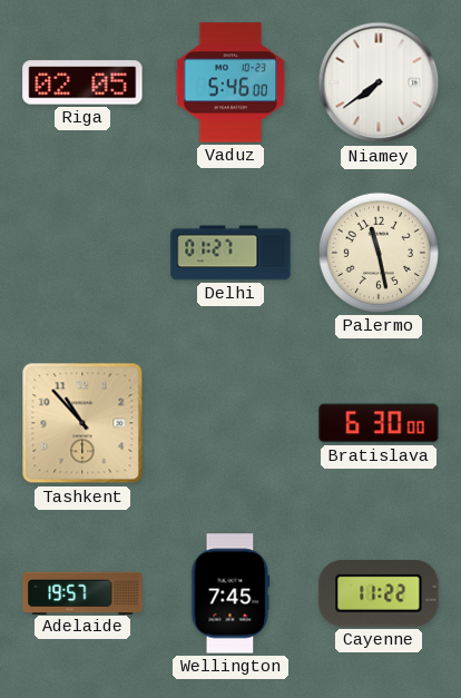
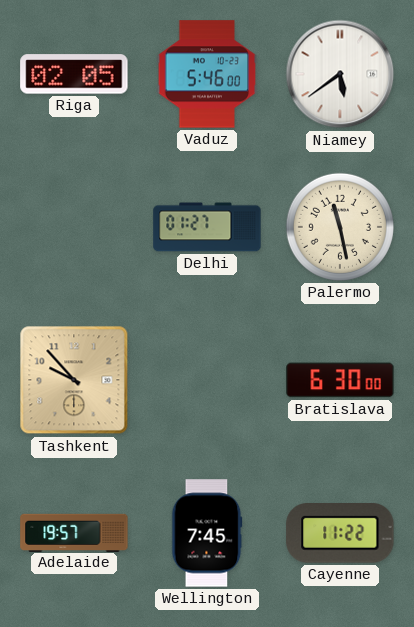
Niamey: 7:39 -> 5:39 (340, 74)
Tashkent: 10:53 -> 9:53 (74, 380)
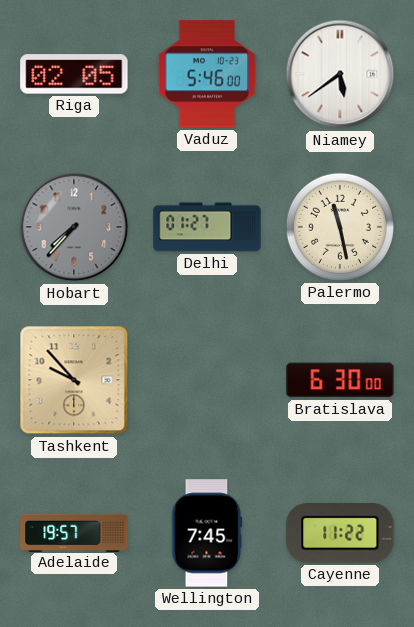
Hobart: none -> 7:37 (74, 227)
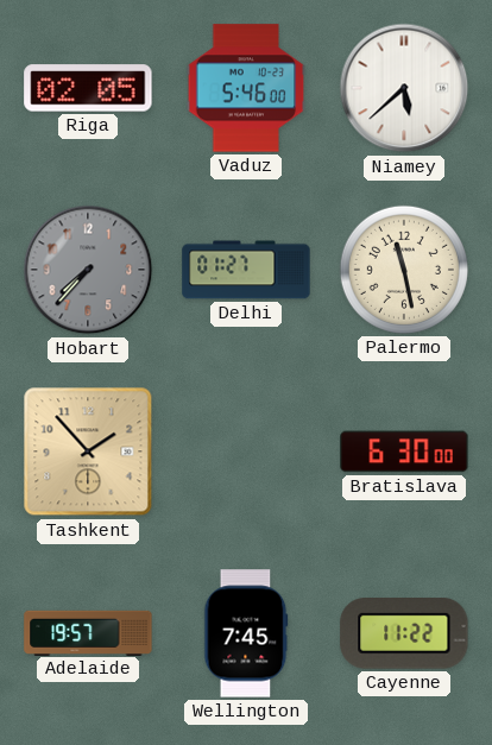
Niamey: 5:39 -> 5:38 (404, 88)
Tashkent: 9:53 -> 1:53 (88, 452)
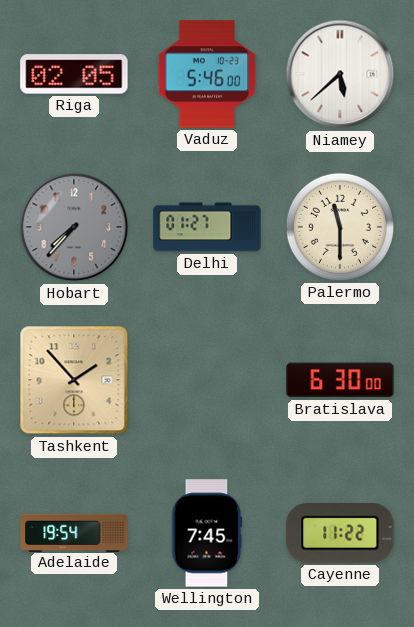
Palermo: 11:28 -> 11:30 (340, 227)
Adelaide: 19:57 -> 19:54 (74, 532)
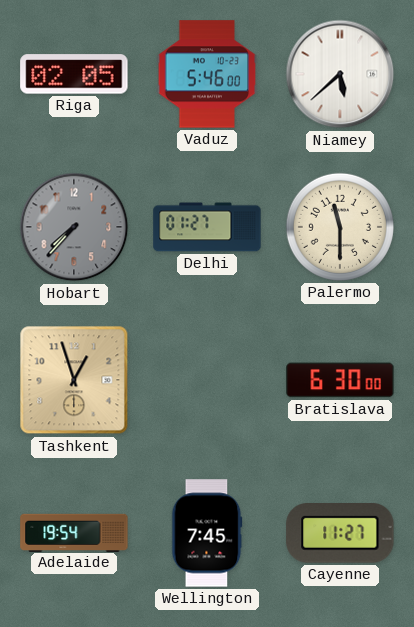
Tashkent: 1:53 -> 12:57 (74, 380)
Cayenne: 11:22 -> 11:27 (340, 534)
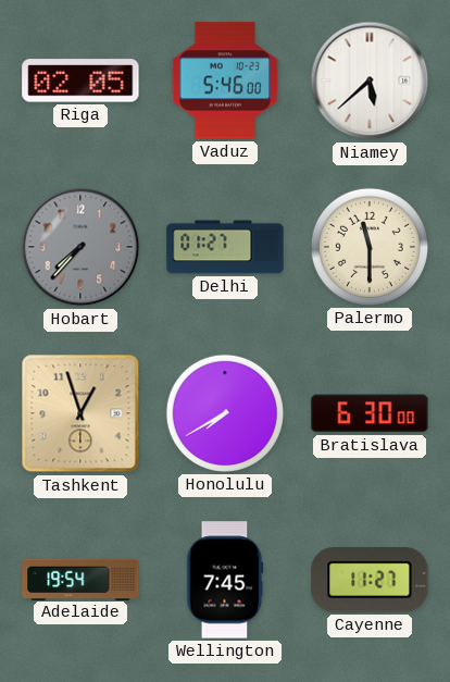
Honolulu: none -> 7:40 (225, 413)
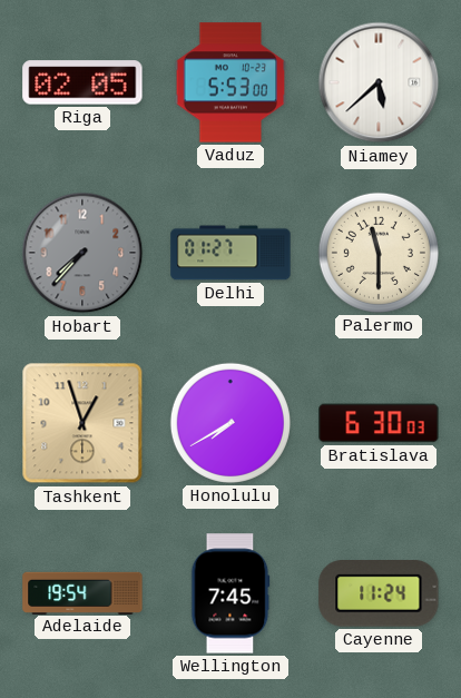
Vaduz: 5:46 -> 5:53 (230, 82)
Bratislava: 6:30:00 -> 6:30:03 (379, 423)
Cayenne: 11:27 -> 11:24 (379, 594)
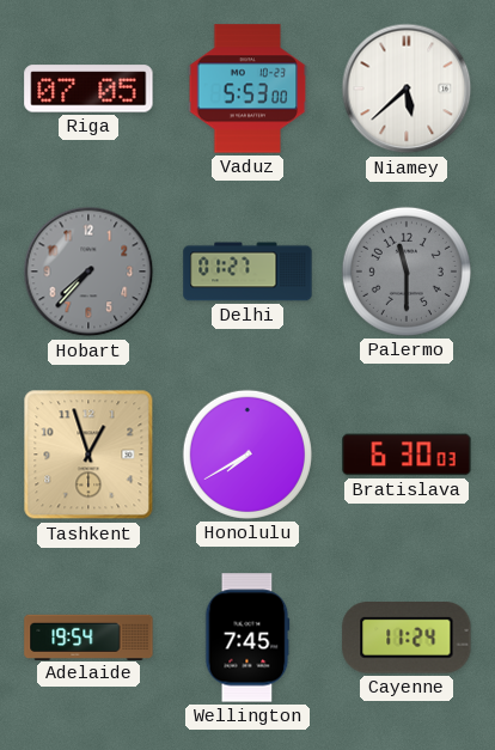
Riga: 02:05 -> 07:05 (88, 89)
Palermo dial: cream -> grey (407, 272)
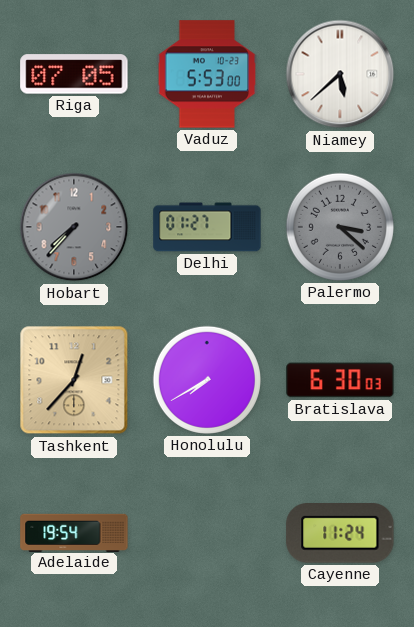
Palermo: 11:30 -> 3:22 (340, 227)
Tashkent: 12:57 -> 12:37 (74, 380)
Wellington: 7:45 -> none (247, 638)
